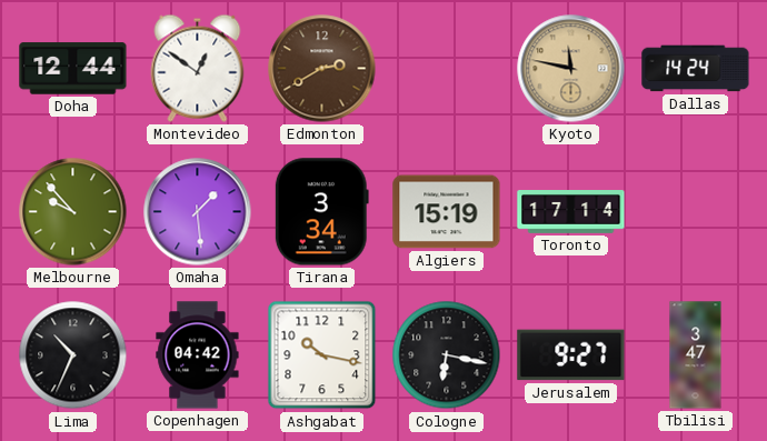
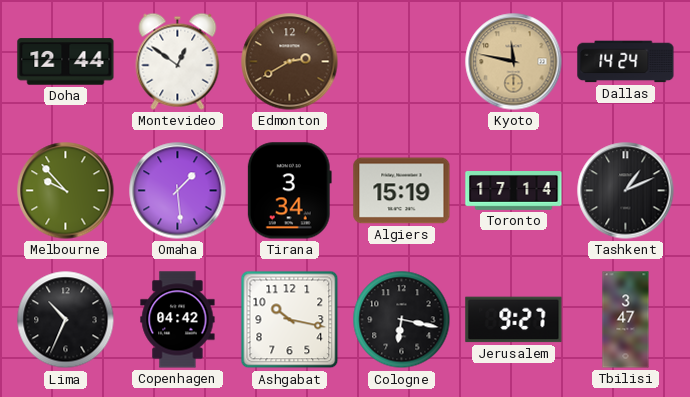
Tashkent: none -> 1:11 (626, 191)
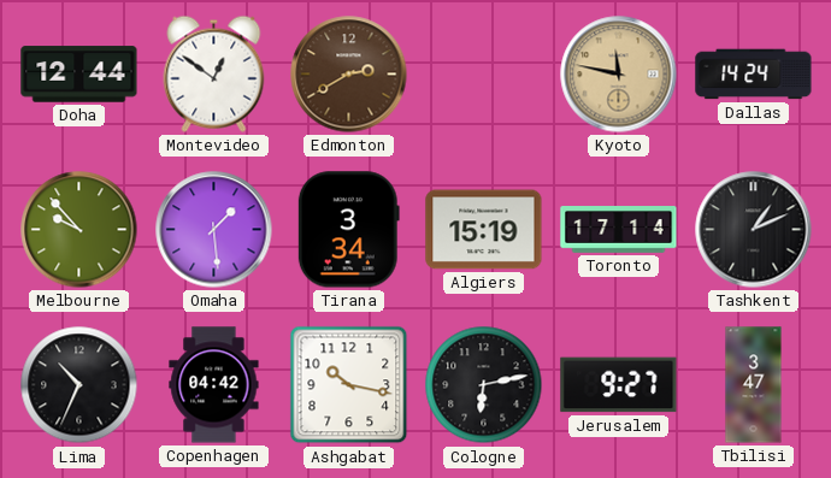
Cologne: 6:17 -> 6:13 (484, 385)
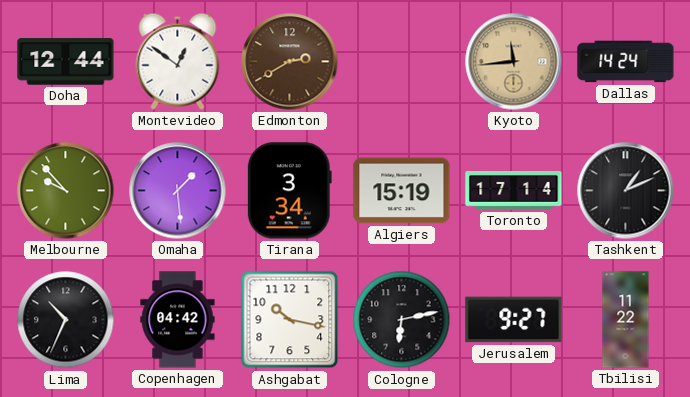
Kyoto: 11:47 -> 11:44 (514, 62)
Tbilisi: 3:47 -> 11:22 (626, 320)
